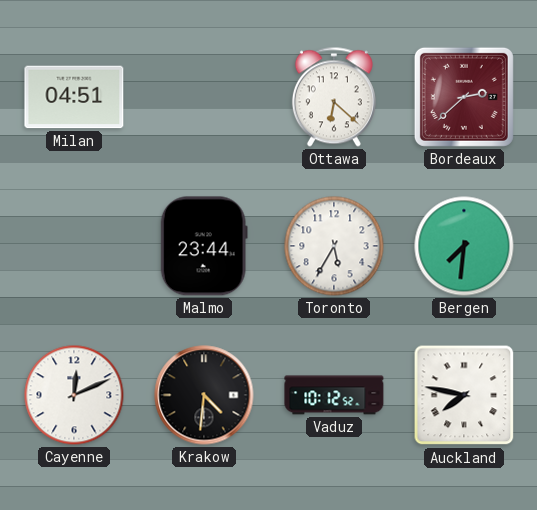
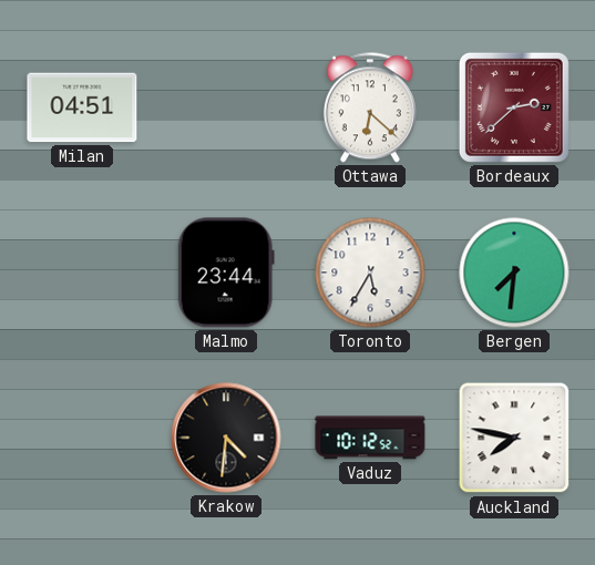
Cayenne: 12:11 -> none (74, 395)
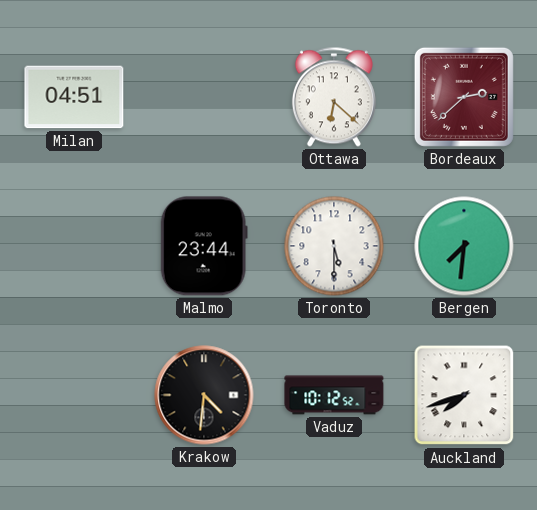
Toronto: 5:35 -> 5:30 (334, 246)
Auckland: 7:47 -> 7:42 (464, 395)
